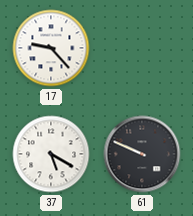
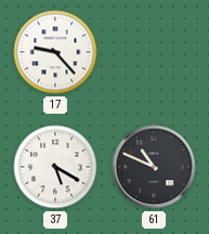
61: 9:49 -> 10:49 (154, 167)
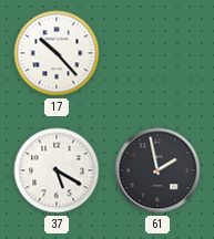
17: 9:23 -> 10:23 (57, 53)
61: 10:49 -> 1:58 (157, 170)
